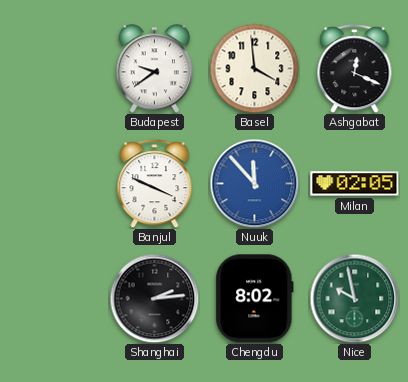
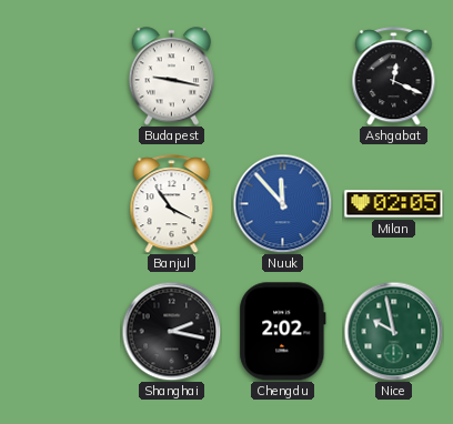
Budapest: 9:39 -> 9:17 (172, 77)
Basel: 3:59 -> none (254, 68)
Banjul: 3:49 -> 3:54 (172, 204)
Shanghai: 2:14 -> 2:17 (171, 331)
Chengdu: 8:02 -> 2:02 (283, 332)
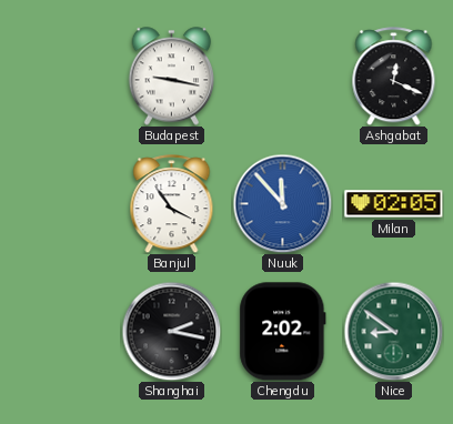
Nice: 9:58 -> 8:51 (393, 331)
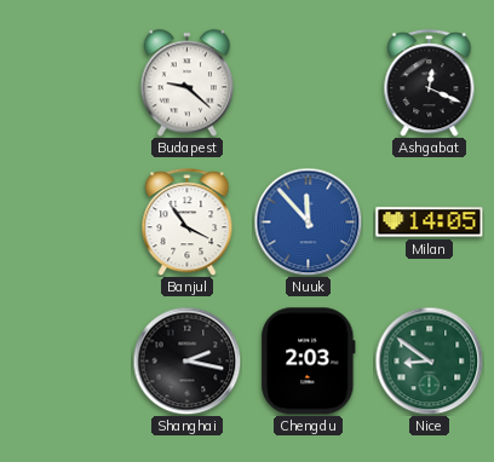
Budapest: 9:17 -> 9:22 (188, 83)
Milan: 02:05 -> 14:05 (430, 223)
Chengdu: 2:02 -> 2:03 (309, 362)
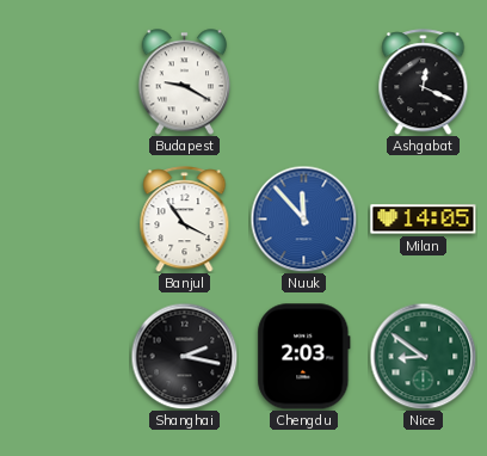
Budapest: 9:22 -> 9:20 (185, 82)
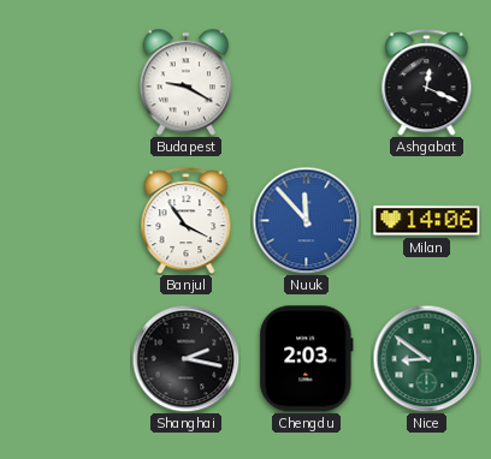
Milan: 14:05 -> 14:06 (427, 221)
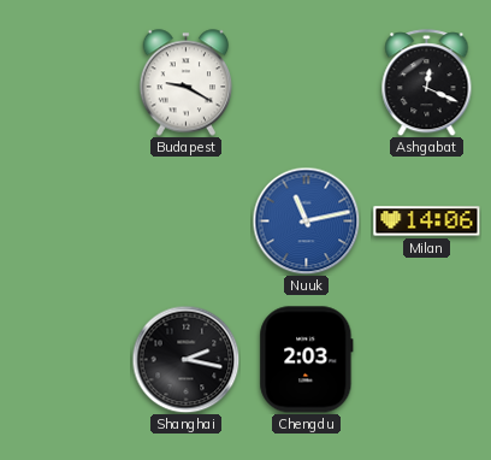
Banjul: 3:54 -> none (187, 221)
Nuuk: 11:53 -> 11:13 (306, 220)
Nice: 8:51 -> none (426, 358)
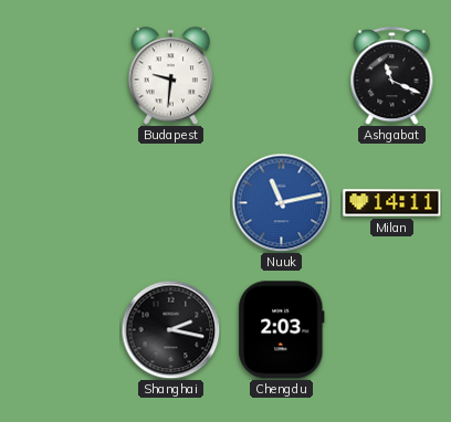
Budapest: 9:20 -> 9:31 (171, 76)
Ashgabat: 12:19 -> 11:19 (392, 76)
Milan: 14:06 -> 14:11 (392, 203)
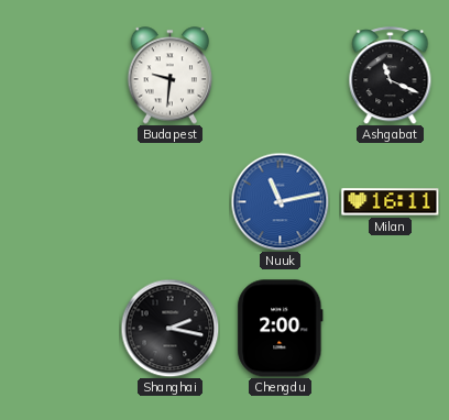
Milan: 14:11 -> 16:11 (391, 202)
Chengdu: 2:03 -> 2:00 (281, 329)
